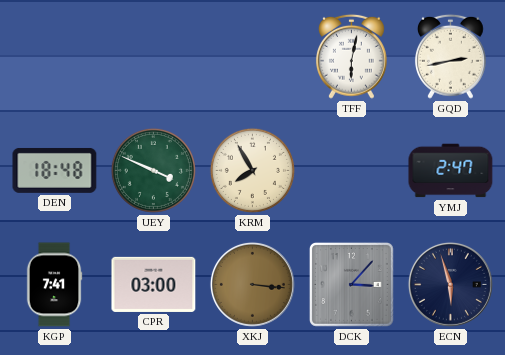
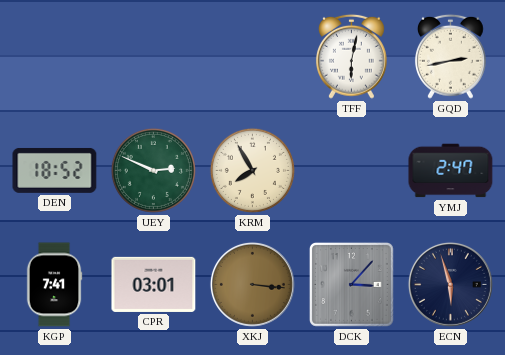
DEN: 18:48 -> 18:52 (55, 170)
UEY: 3:49 -> 2:49 (153, 170)
CPR: 03:00 -> 03:01 (154, 284)
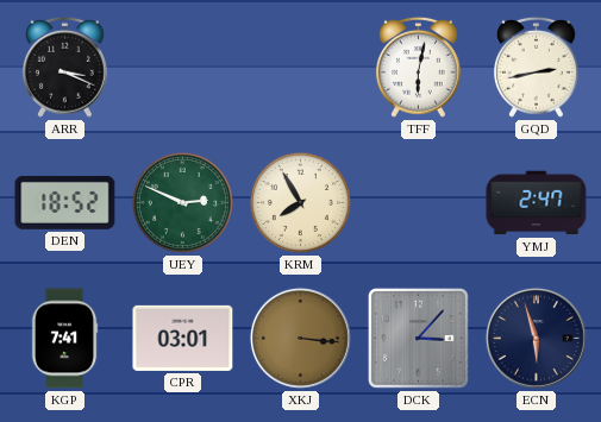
ARR: none -> 3:19 (64, 67)
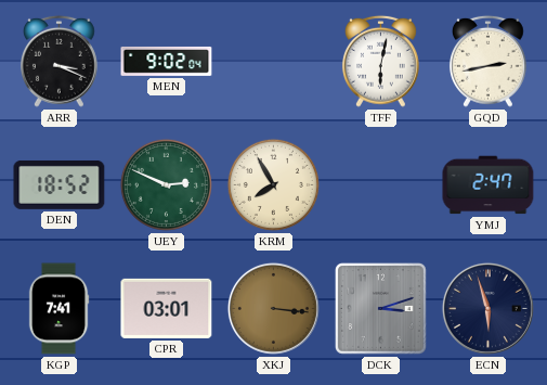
MEN: none -> 9:02 (167, 62)
DCK: 3:07 -> 3:12 (380, 308)
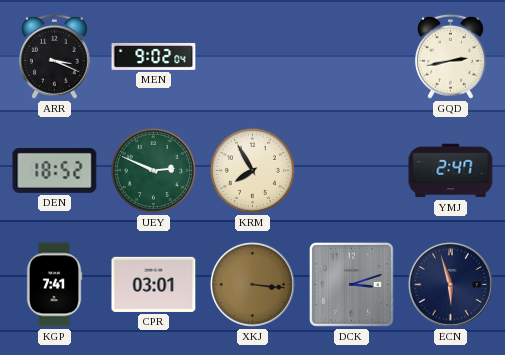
TFF: 6:02 -> none (380, 61)
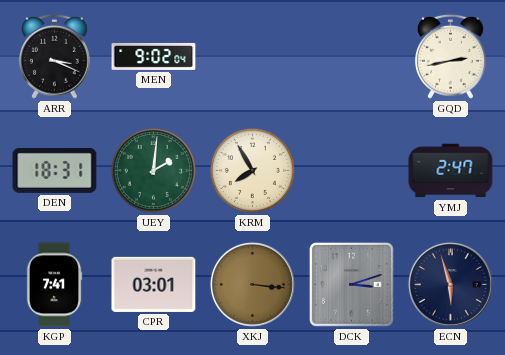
DEN: 18:52 -> 18:31 (55, 170)
UEY: 2:49 -> 2:01 (153, 170)
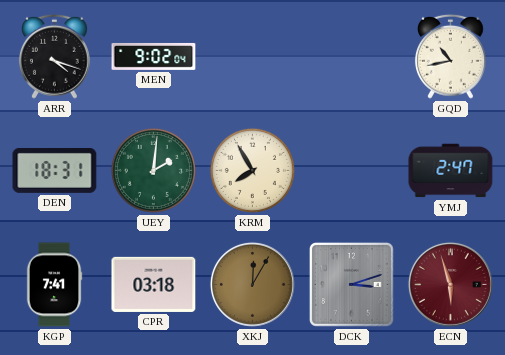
ARR: 3:19 -> 4:18 (54, 56)
GQD: 2:43 -> 10:43 (450, 56)
CPR: 03:01 -> 03:18 (154, 284)
XKJ: 3:16 -> 12:05 (252, 284)
ECN dial: navy -> burgundy (450, 284)
